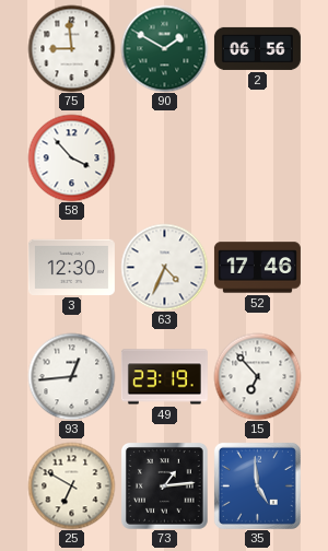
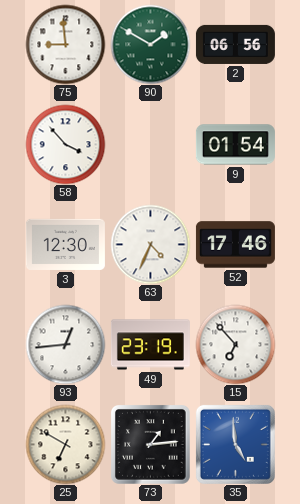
9: none -> 01:54 (235, 145)
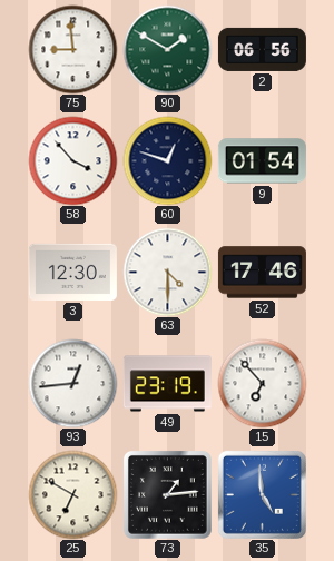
60: none -> 12:48 (167, 160)
63: 4:34 -> 4:30 (167, 272)
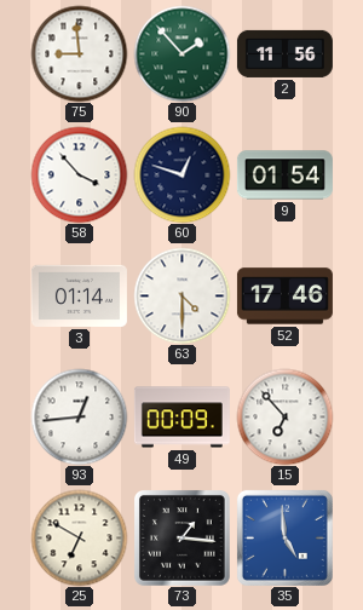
90: 1:50 -> 1:53 (181, 53)
2: 06:56 -> 11:56 (284, 53)
3: 12:30 -> 01:14 (79, 295)
49: 23:19 -> 00:09 (181, 418)
73: 1:14 -> 1:16 (183, 539)
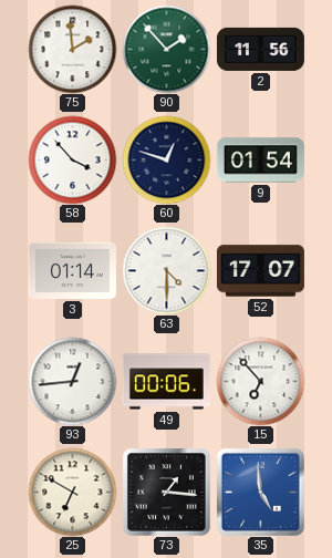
75: 8:59 -> 1:59 (72, 49)
52: 17:46 -> 17:07 (260, 271)
49: 00:09 -> 00:06 (166, 382)
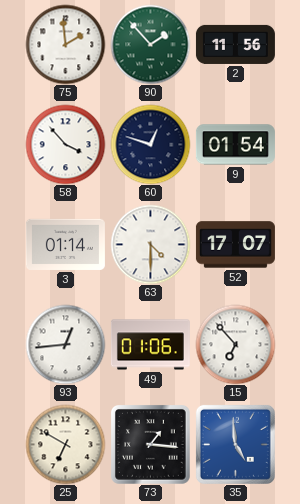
49: 00:06 -> 01:06 (150, 345)
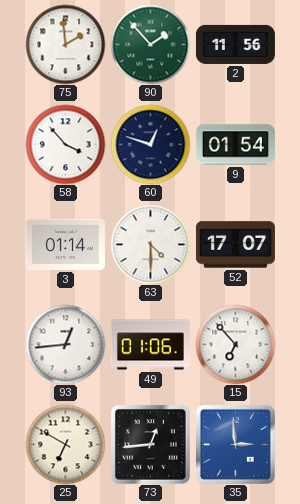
73: 1:16 -> 12:44 (151, 445)
35: 4:59 -> 2:59 (235, 444)
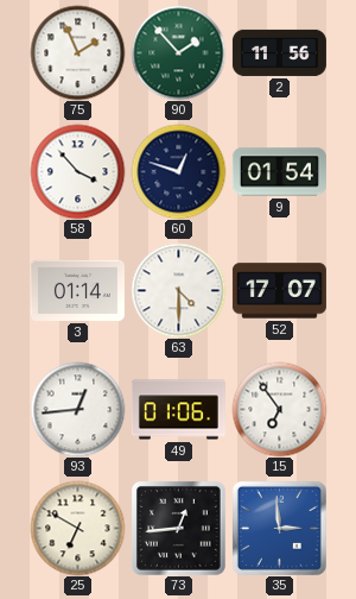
75: 1:59 -> 1:56 (77, 52)
15: 6:53 -> 6:54 (279, 409)
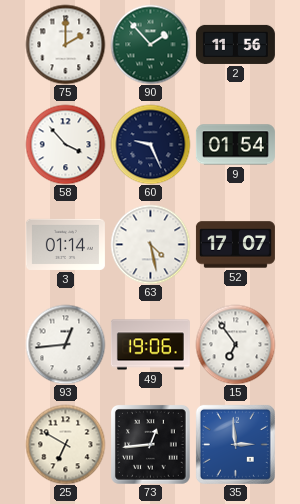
75: 1:56 -> 2:00 (65, 44)
60: 12:48 -> 9:26 (150, 144)
63: 4:30 -> 4:28 (150, 244)
49: 01:06 -> 19:06 (150, 345)
